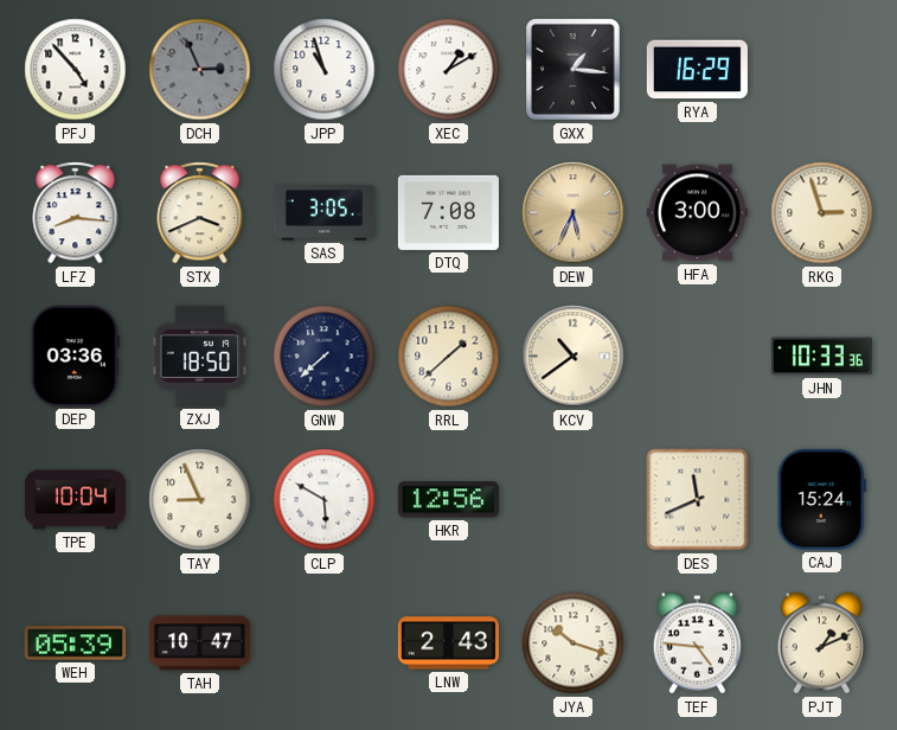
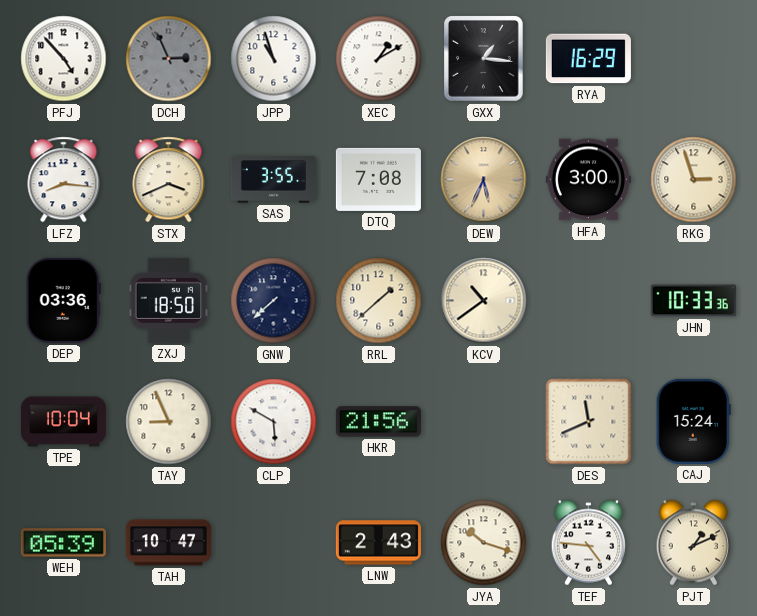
SAS: 3:05 -> 3:55 (273, 180)
HKR: 12:56 -> 21:56 (378, 422)
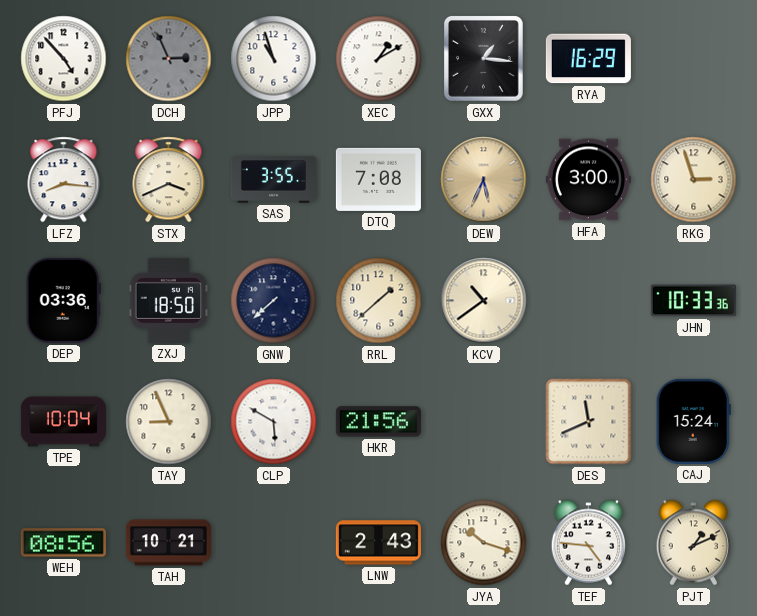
WEH: 05:39 -> 08:56 (63, 543)
TAH: 10:47 -> 10:21 (168, 543)
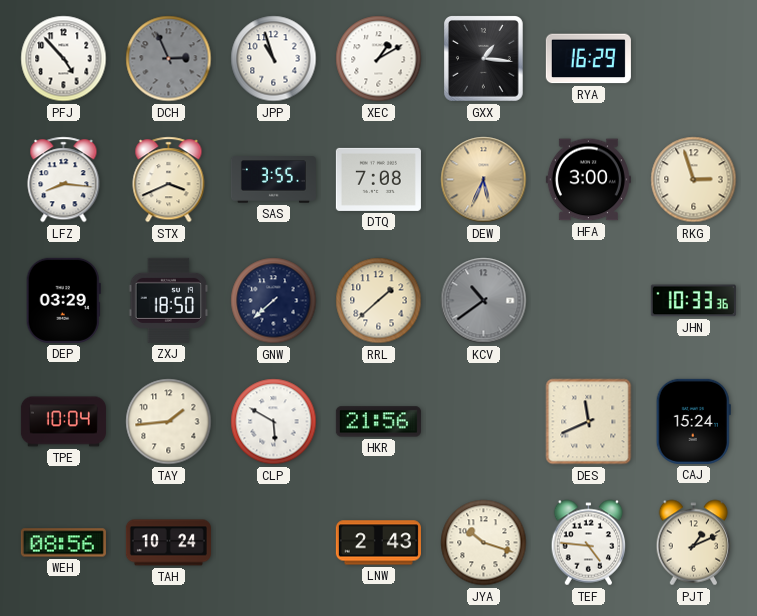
DEP: 03:36 -> 03:29 (63, 300)
KCV dial: cream -> grey (484, 301)
TAY: 8:56 -> 1:44 (169, 422)
TAH: 10:21 -> 10:24 (168, 543)
